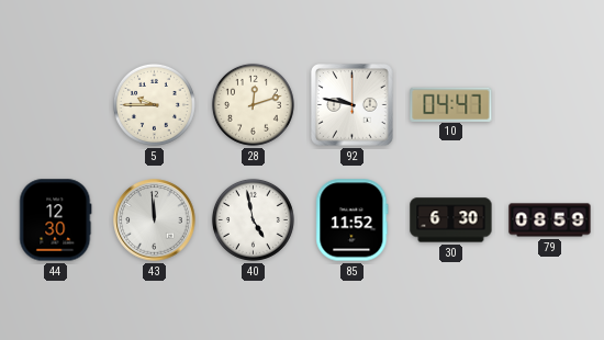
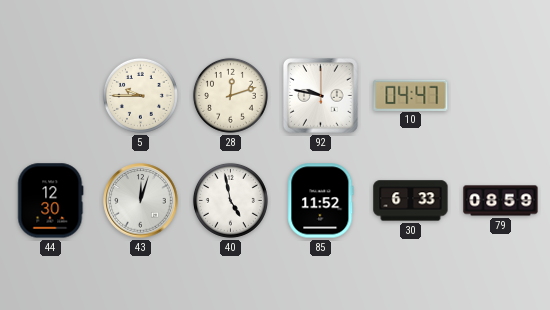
43: 11:59 -> 12:03 (141, 201)
30: 6:30 -> 6:33 (411, 201)
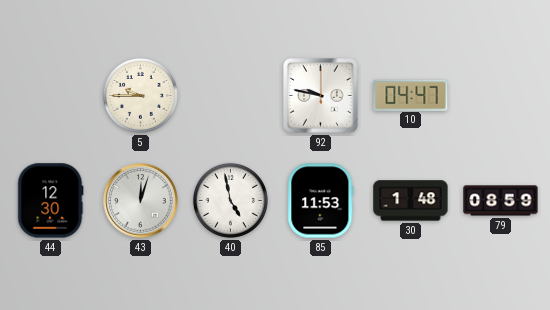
28: 12:12 -> none (230, 95)
85: 11:52 -> 11:53 (321, 201)
30: 6:33 -> 1:48 (411, 201)
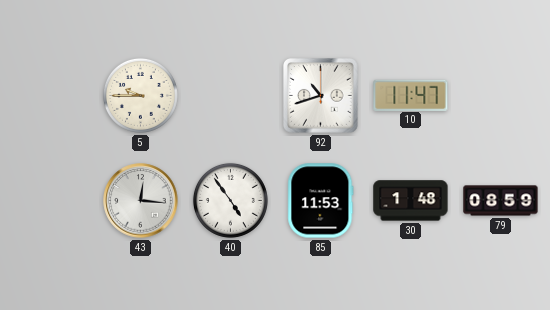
92: 9:47 -> 10:42 (321, 96)
10: 04:47 -> 11:47 (411, 95)
44: 12:30 -> none (51, 201)
43: 12:03 -> 12:16 (141, 201)
40: 4:58 -> 4:54 (230, 200)
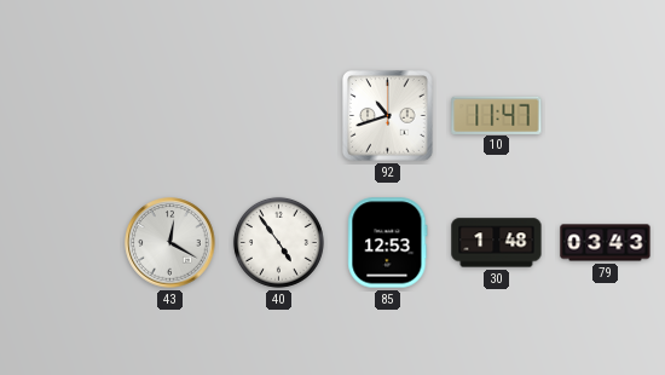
5: 9:45 -> none (140, 95)
43: 12:16 -> 12:20 (170, 243)
85: 11:53 -> 12:53 (388, 243)
79: 08:59 -> 03:43 (606, 243)
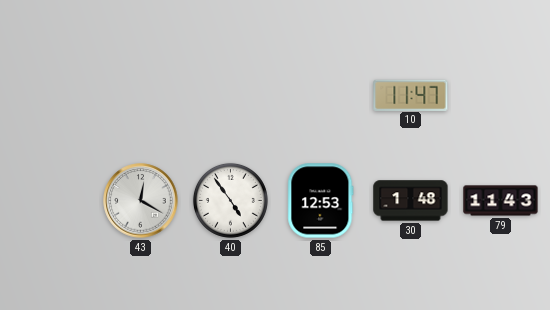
92: 10:42 -> none (388, 116)
79: 03:43 -> 11:43 (501, 201)
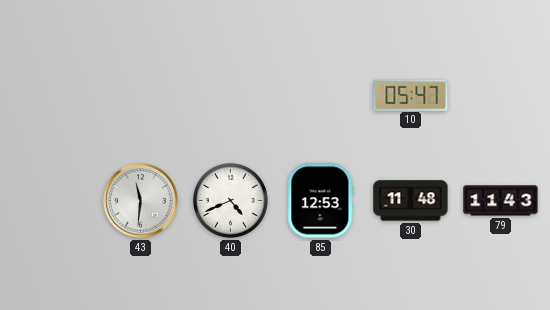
10: 11:47 -> 05:47 (411, 95)
43: 12:20 -> 11:31 (141, 201)
40: 4:54 -> 4:41 (230, 200)
30: 1:48 -> 11:48 (411, 201)
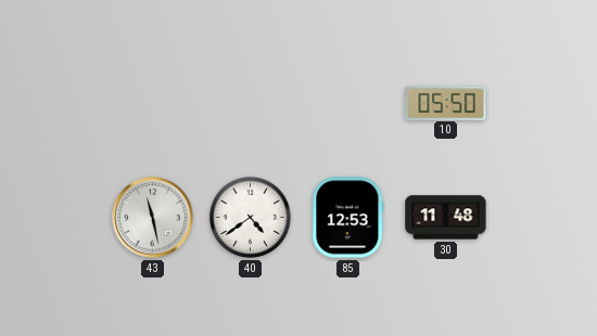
10: 05:47 -> 05:50 (446, 103)
43: 11:31 -> 11:28 (153, 218)
40: 4:41 -> 4:39 (250, 217)
79: 11:43 -> none (501, 201)
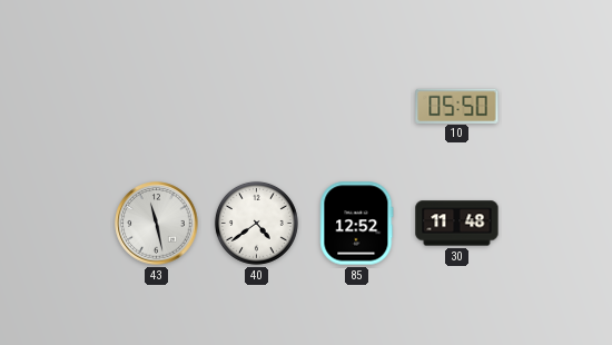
85: 12:53 -> 12:52 (357, 224)
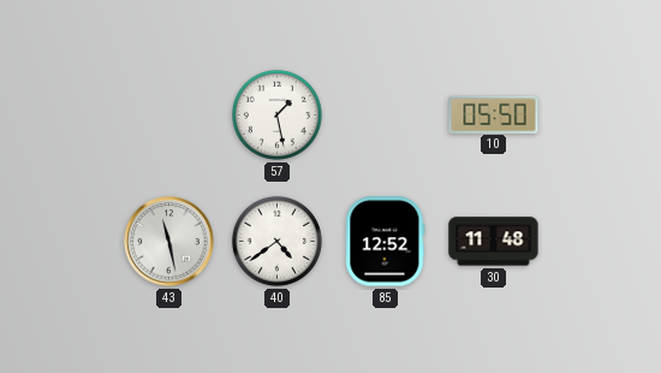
57: none -> 1:28 (276, 114)
